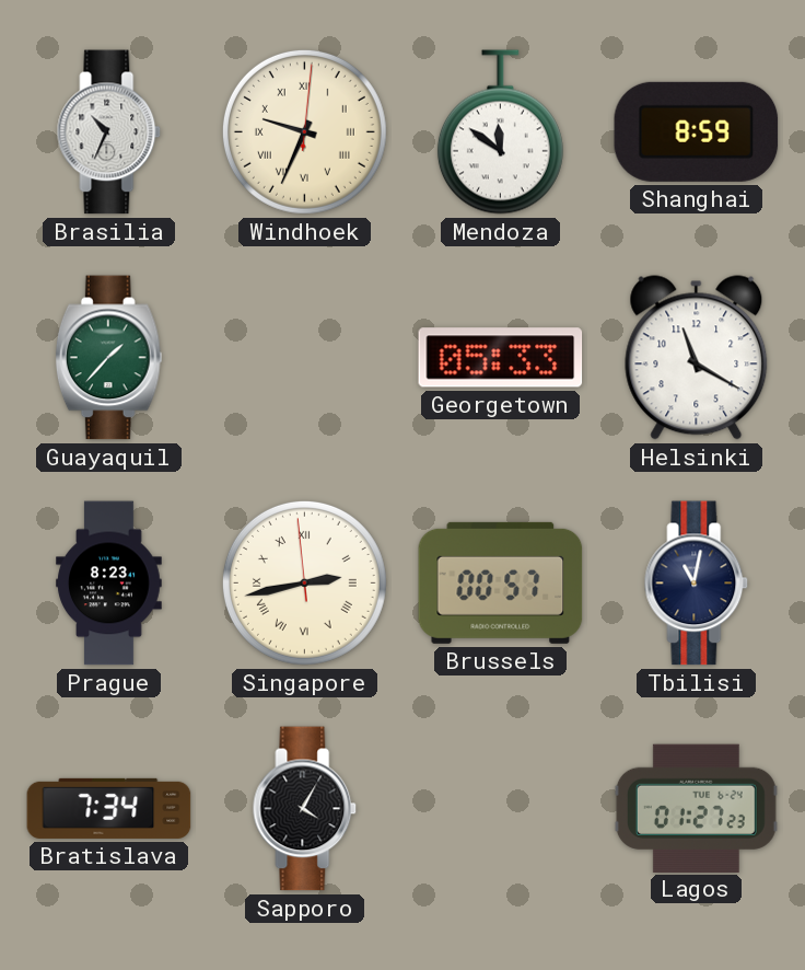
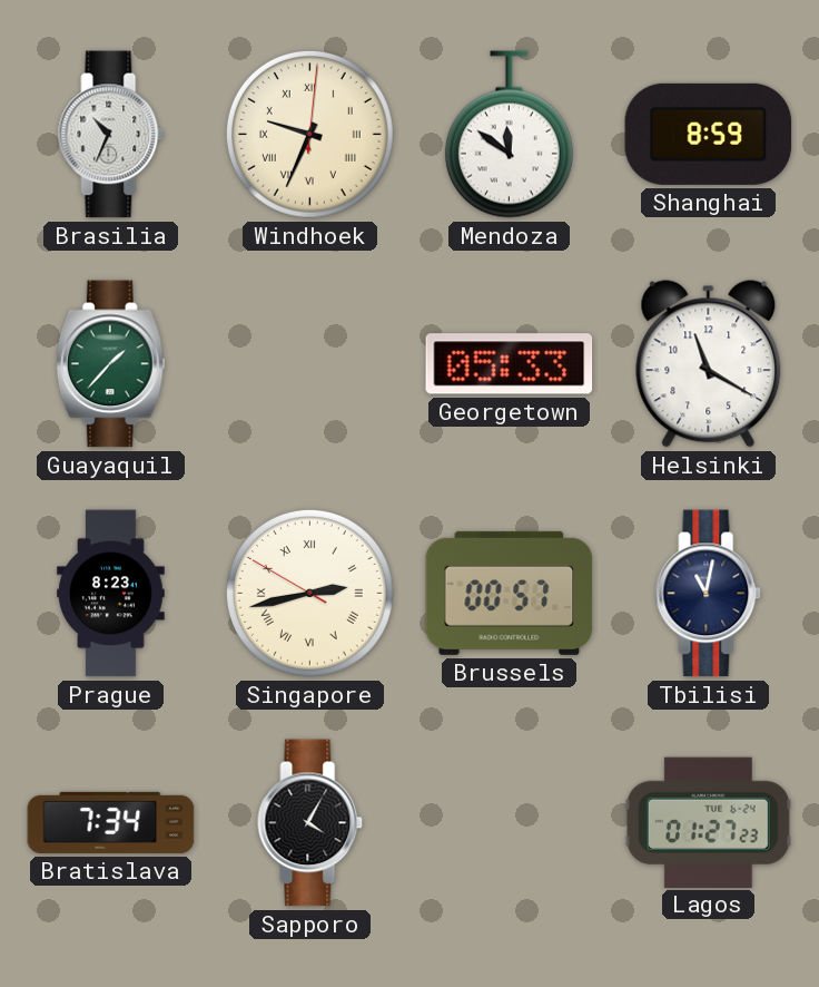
Singapore: 2:42:59 -> 2:42:50 (309, 593)
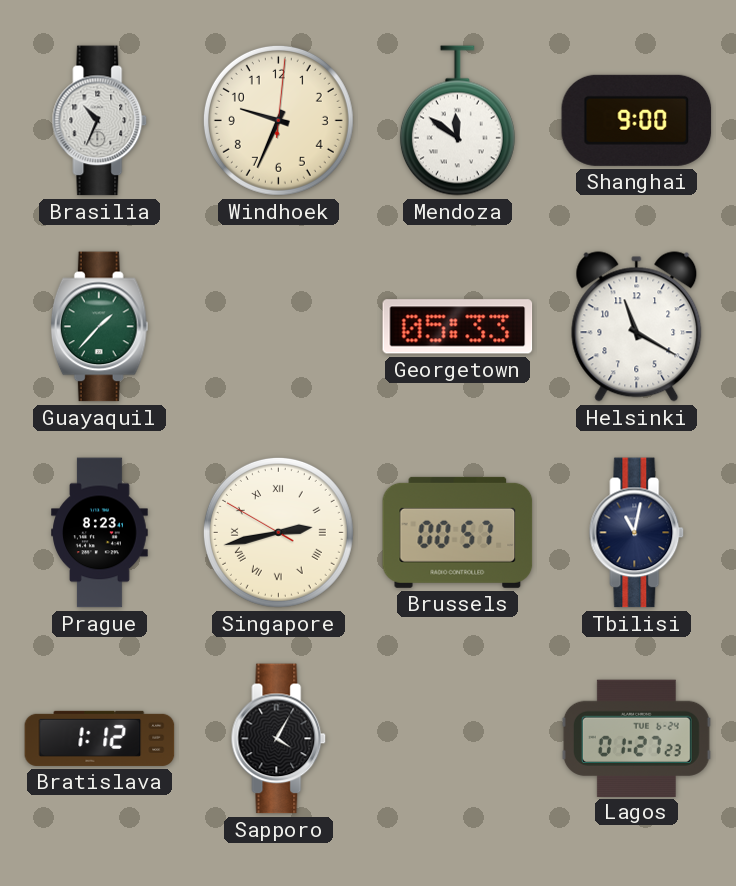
Windhoek numerals: Roman -> Arabic (278, 120)
Shanghai: 8:59 -> 9:00 (637, 120)
Bratislava: 7:34 -> 1:12 (100, 738)
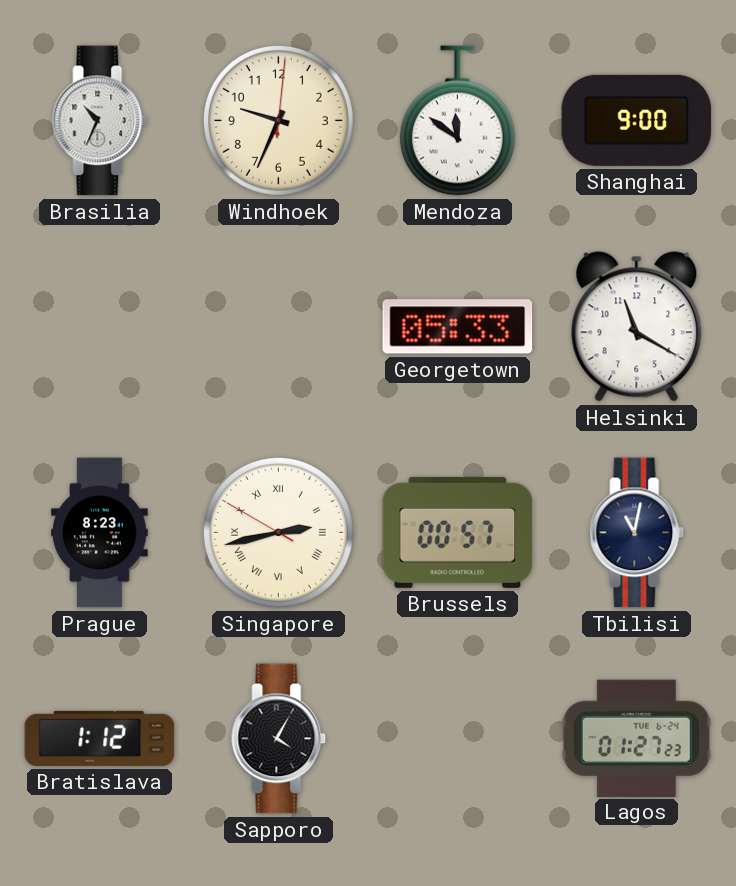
Guayaquil: 1:37 -> none (99, 327)
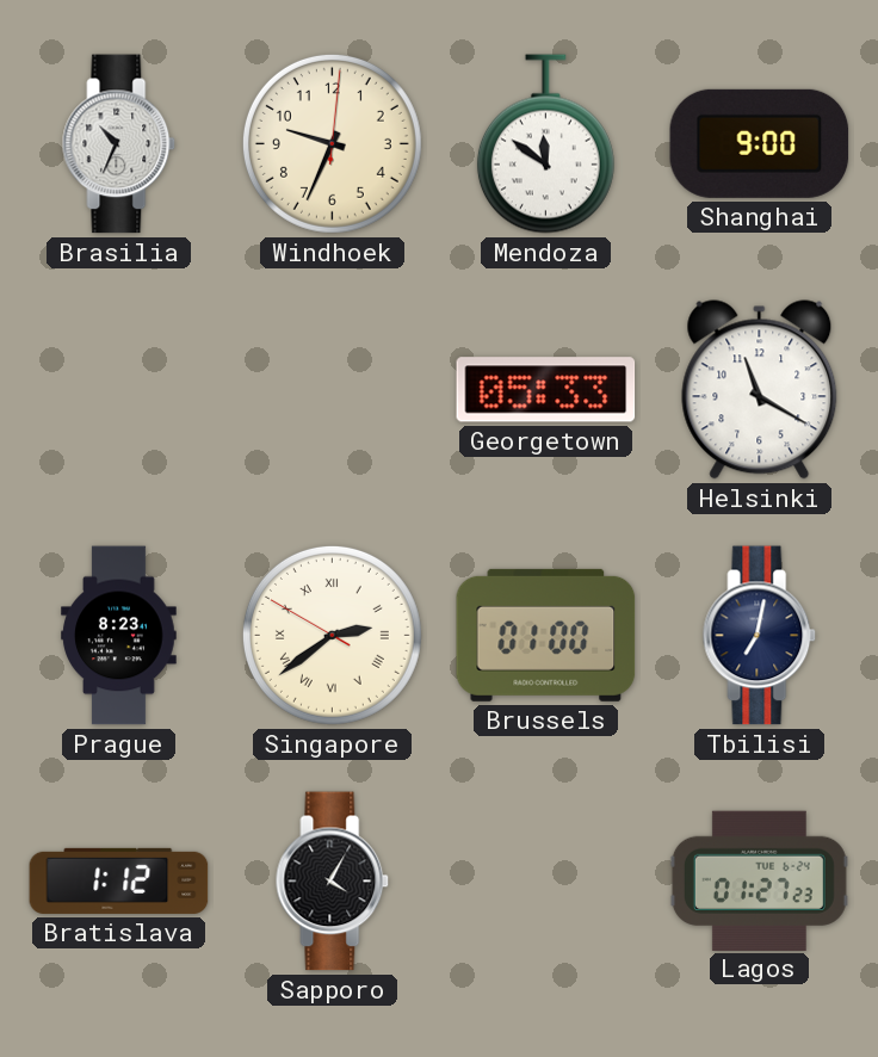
Singapore: 2:42 -> 2:38 (332, 635)
Brussels: 00:57 -> 01:00 (546, 635)
Tbilisi: 11:02 -> 7:02 (760, 636)
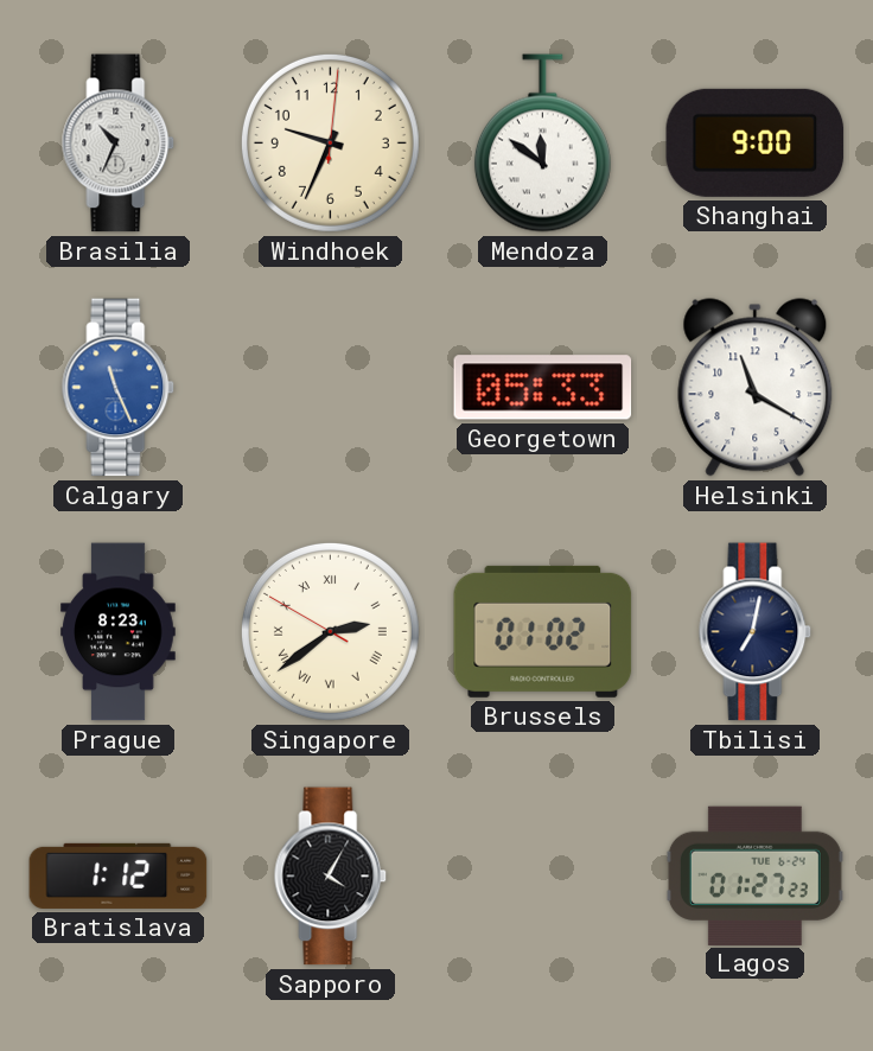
Calgary: none -> 11:26 (119, 388)
Brussels: 01:00 -> 01:02 (543, 631)
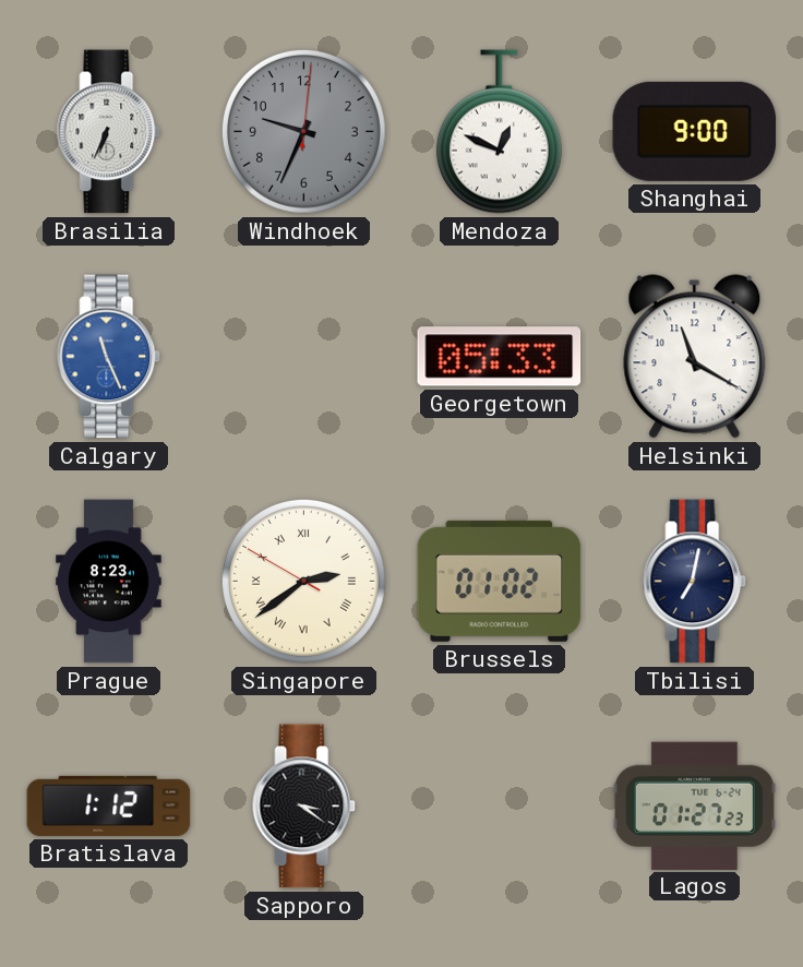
Brasilia: 10:34 -> 6:34 (109, 132)
Windhoek dial: cream -> grey (303, 131)
Mendoza: 11:51 -> 12:49 (499, 132)
Sapporo: 4:05 -> 3:21 (304, 807)
